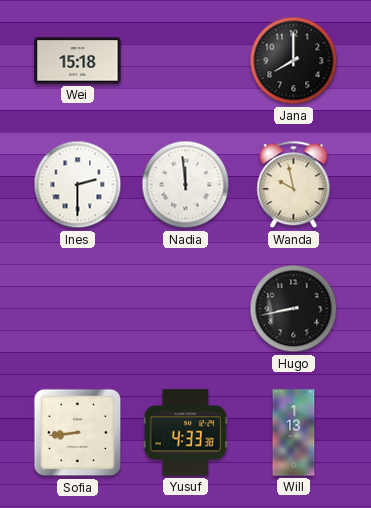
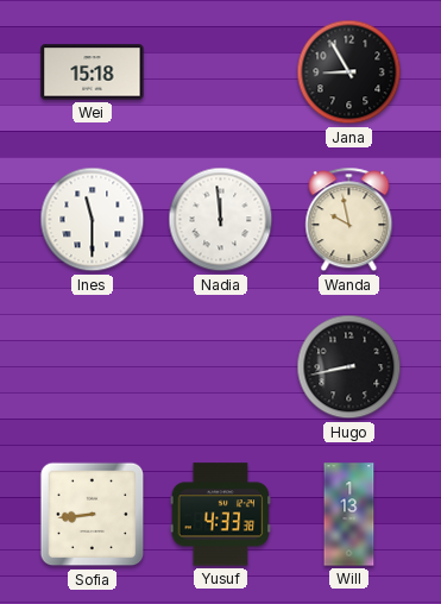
Jana: 8:00 -> 8:55 (349, 73)
Ines: 2:30 -> 11:30 (93, 220)
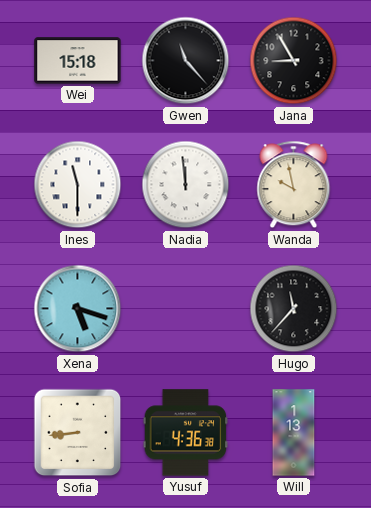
Gwen: none -> 11:23 (186, 61)
Xena: none -> 5:18 (78, 309)
Hugo: 8:43 -> 11:37 (294, 309)
Yusuf: 4:33 -> 4:36 (186, 433)
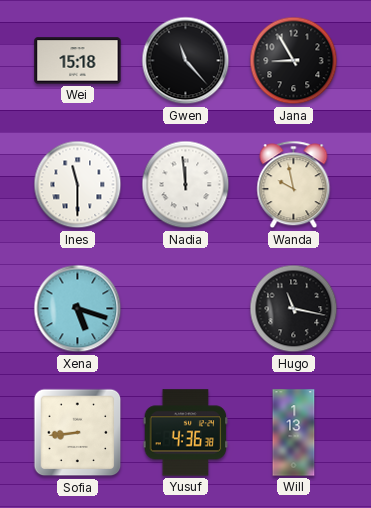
Hugo: 11:37 -> 11:17 (294, 309)
